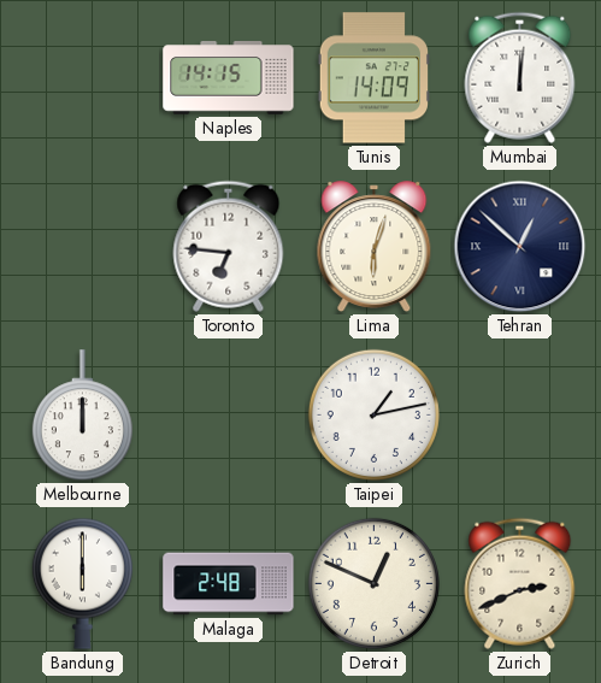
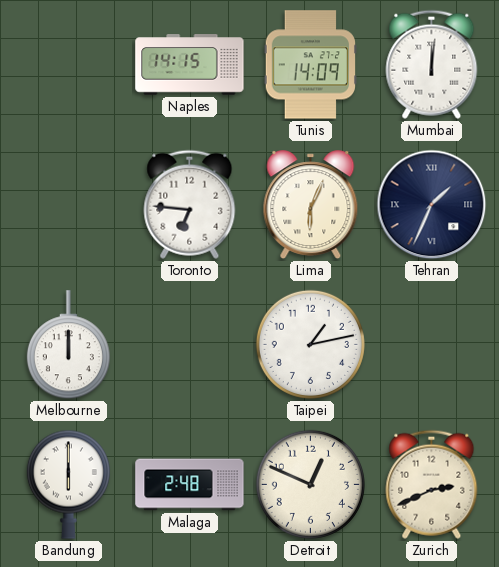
Lima: 6:03 -> 6:04 (311, 205)
Tehran: 12:52 -> 1:34 (432, 205)
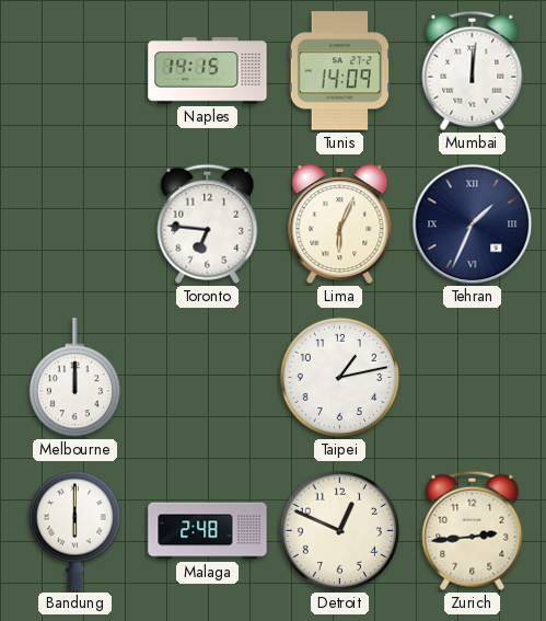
Zurich: 2:41 -> 2:44 (473, 530)
